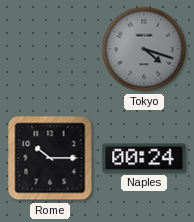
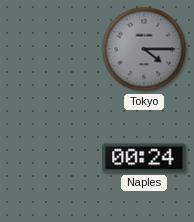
Tokyo: 4:18 -> 4:15 (144, 49)
Rome: 10:15 -> none (50, 158)
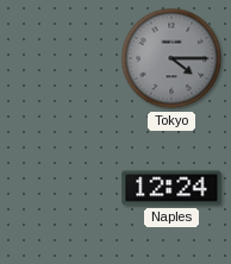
Naples: 00:24 -> 12:24 (171, 188)
